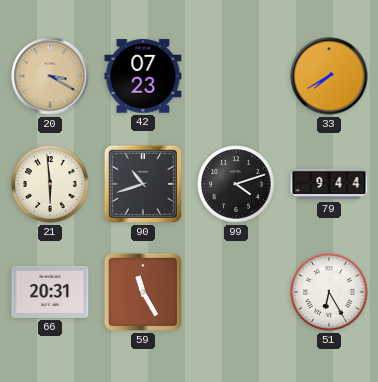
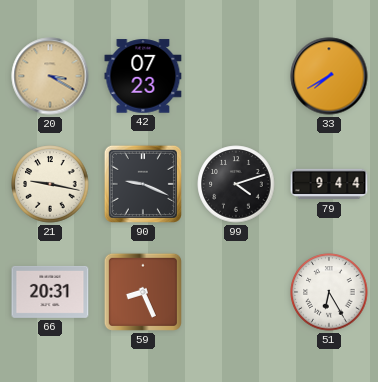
21: 5:59 -> 9:17 (50, 184)
90: 10:42 -> 9:19 (143, 184)
59: 11:25 -> 8:26 (143, 292)
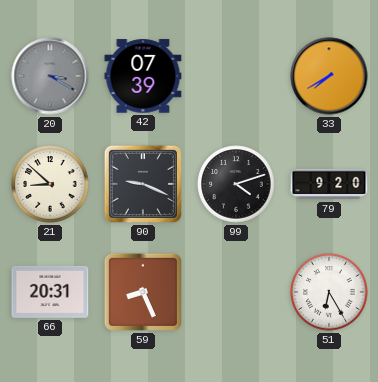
20 dial: champagne -> grey (50, 76)
42: 07:23 -> 07:39 (143, 76)
21: 9:17 -> 8:52 (50, 184)
79: 9:44 -> 9:20 (329, 184)
